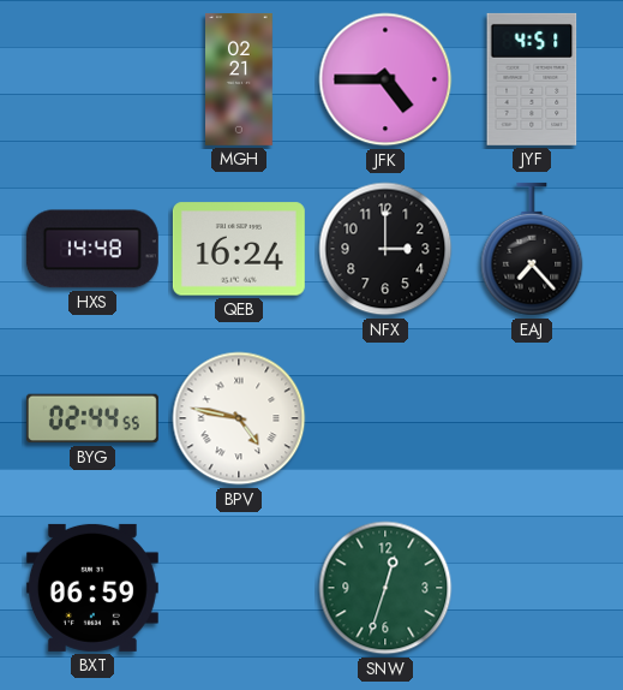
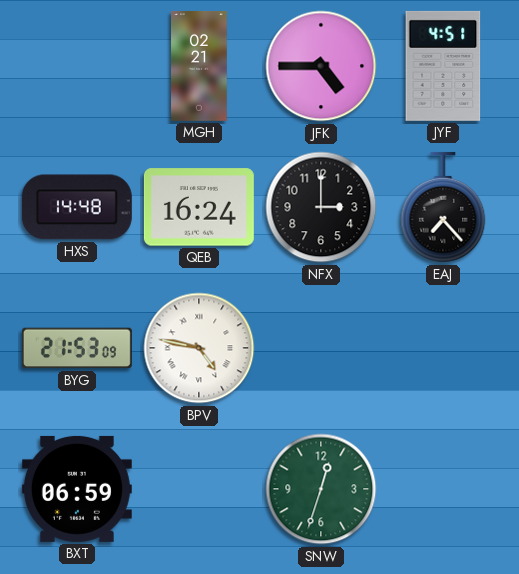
BYG: 02:44 -> 21:53 (77, 348)
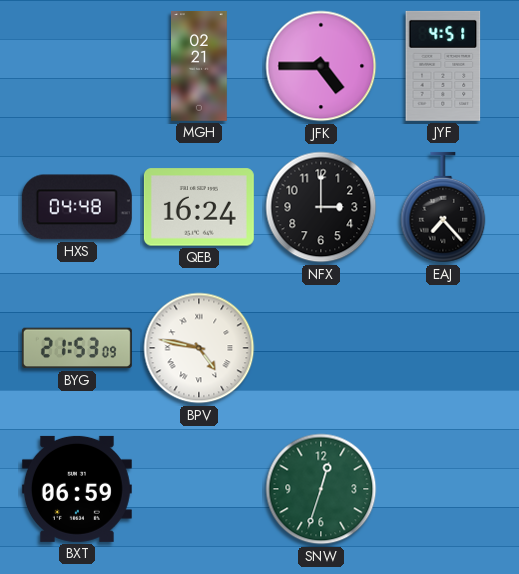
HXS: 14:48 -> 04:48 (77, 207)
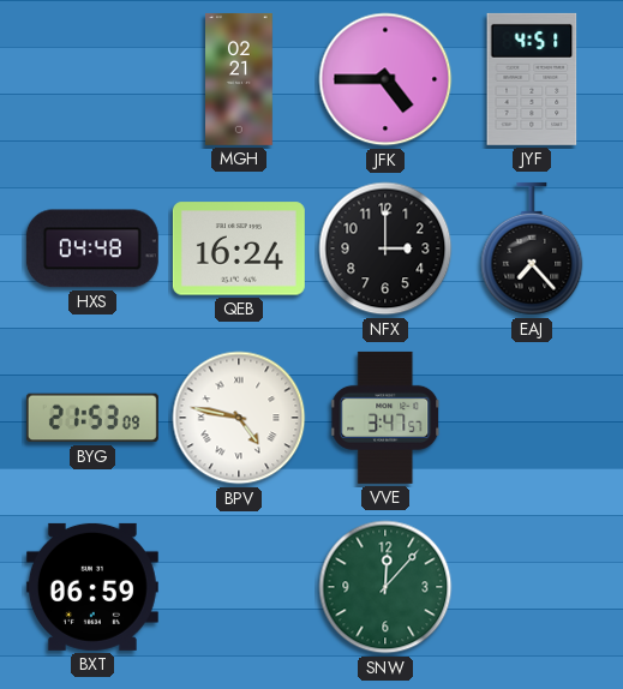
VVE: none -> 3:47 (387, 418)
SNW: 12:33 -> 12:07 (385, 587)
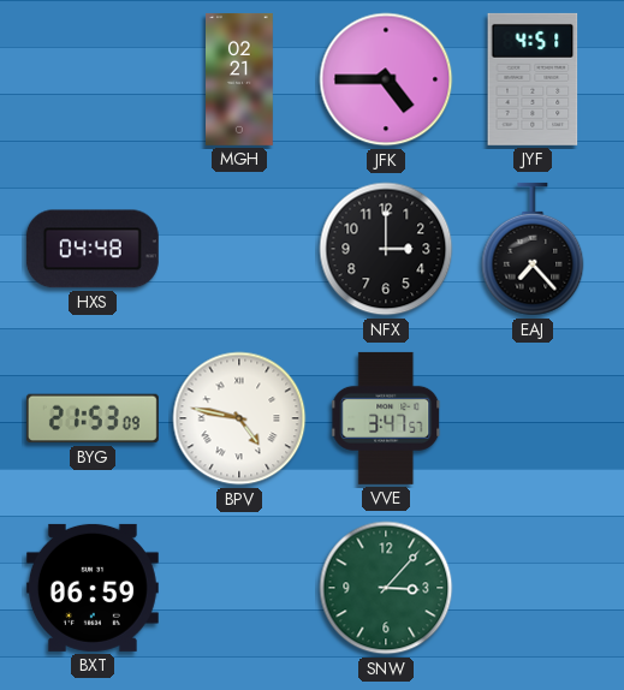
QEB: 16:24 -> none (239, 248)
SNW: 12:07 -> 3:07 (386, 588)
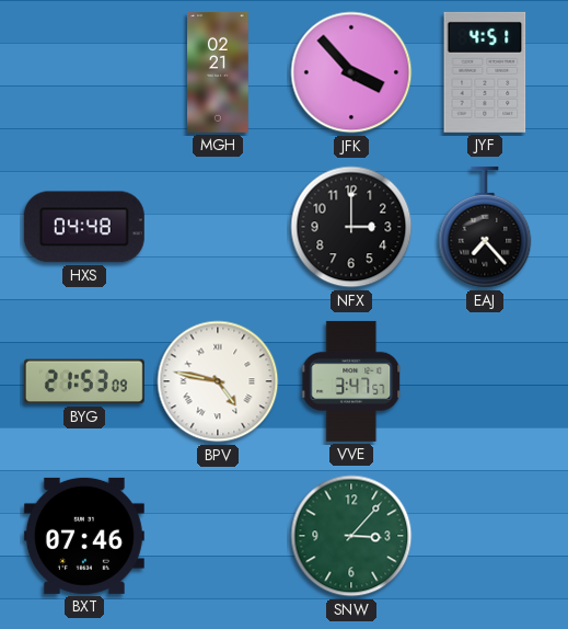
JFK: 4:45 -> 3:53 (351, 72)
BXT: 06:59 -> 07:46 (84, 536)
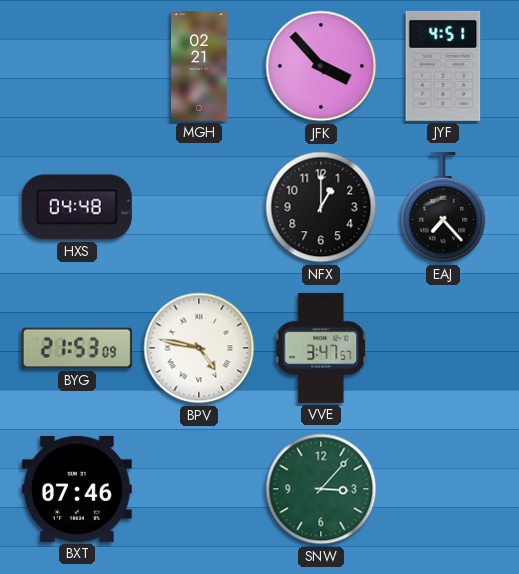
NFX: 3:00 -> 1:00 (321, 207)
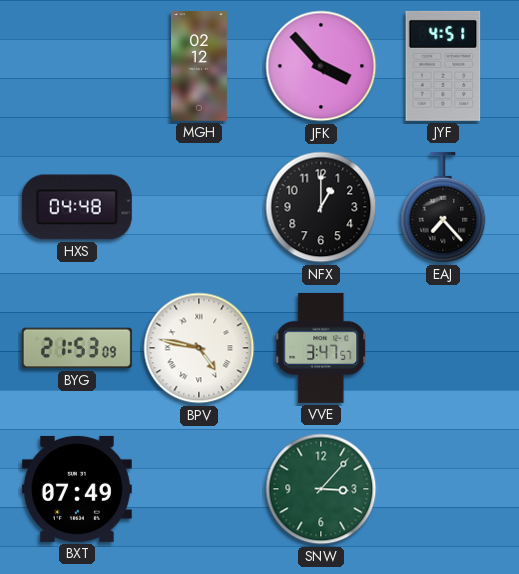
MGH: 02:21 -> 02:12 (199, 66)
BXT: 07:46 -> 07:49 (77, 489)
